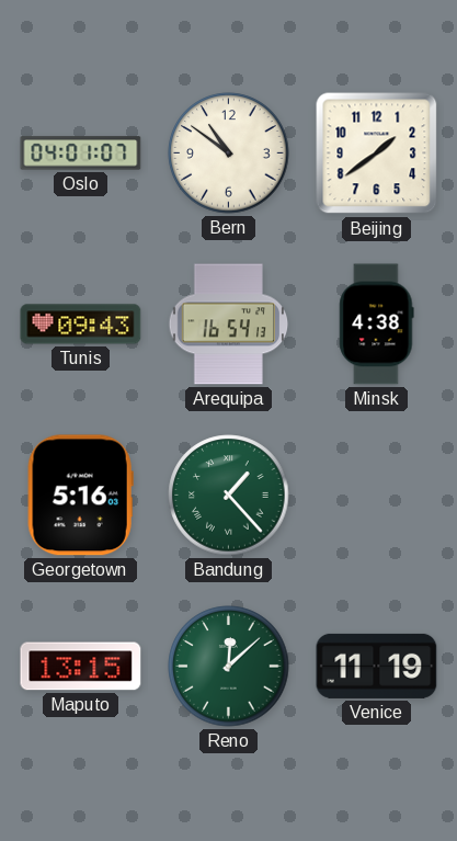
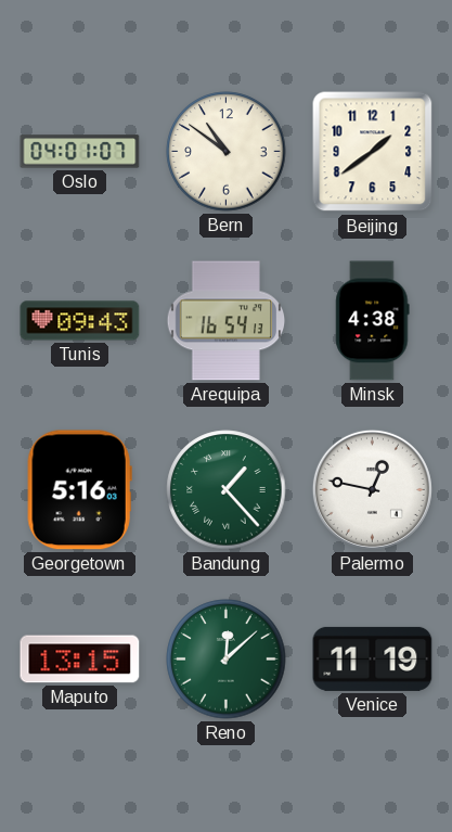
Palermo: none -> 12:47 (372, 489)
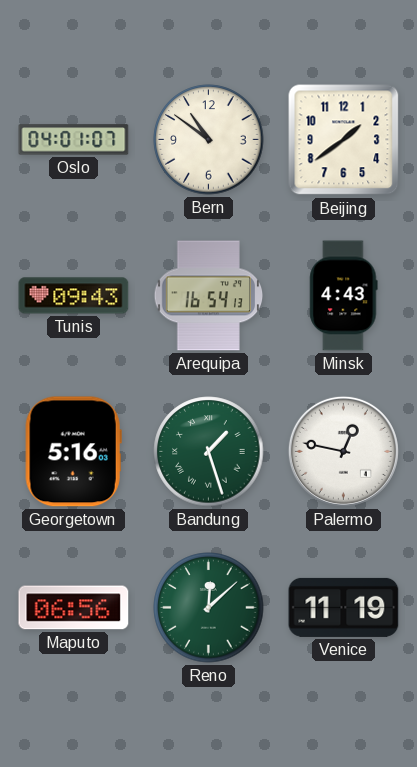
Minsk: 4:38 -> 4:43 (344, 296)
Bandung: 1:23 -> 1:27 (209, 452)
Maputo: 13:15 -> 06:56 (74, 608)
